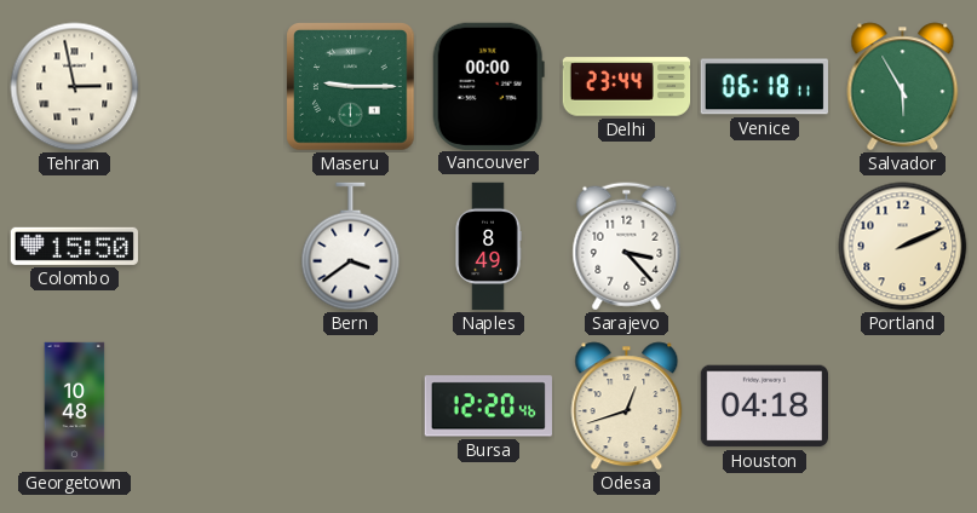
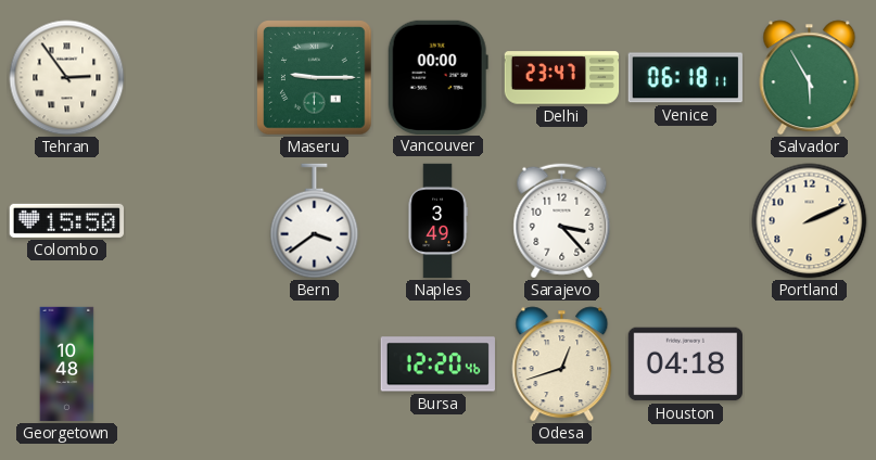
Tehran: 2:58 -> 2:54 (67, 78)
Delhi: 23:44 -> 23:47 (562, 78)
Naples: 8:49 -> 3:49 (437, 221)
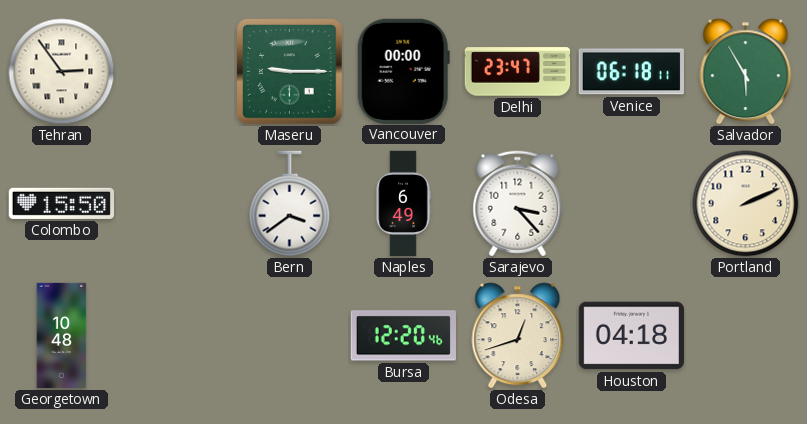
Naples: 3:49 -> 6:49 (403, 204)
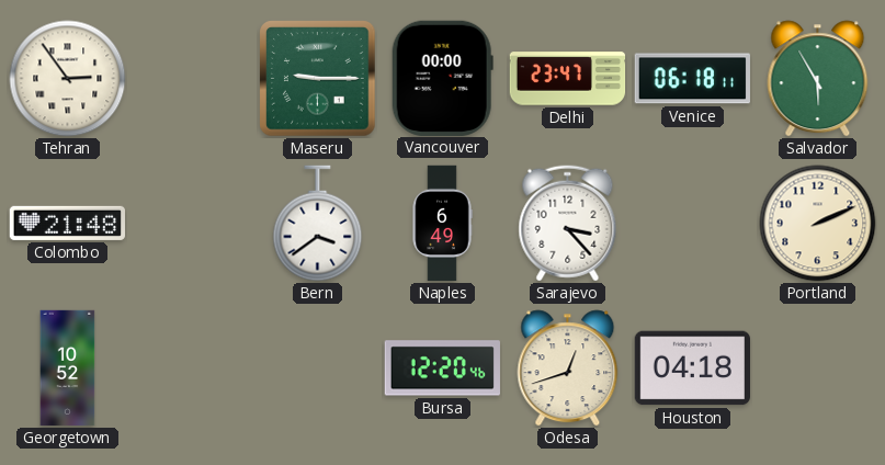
Colombo: 15:50 -> 21:48 (67, 223)
Georgetown: 10:48 -> 10:52 (68, 368)
